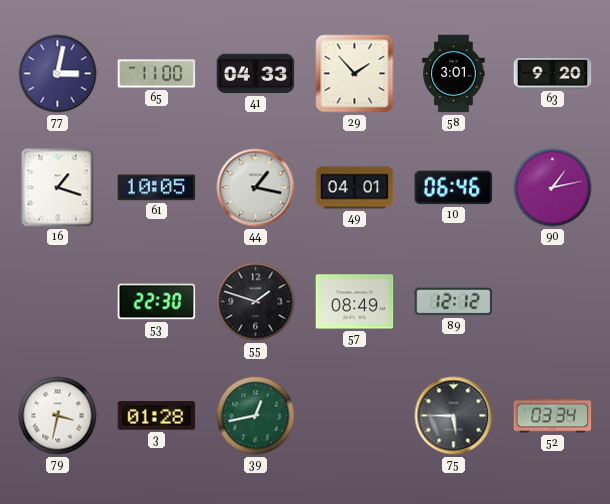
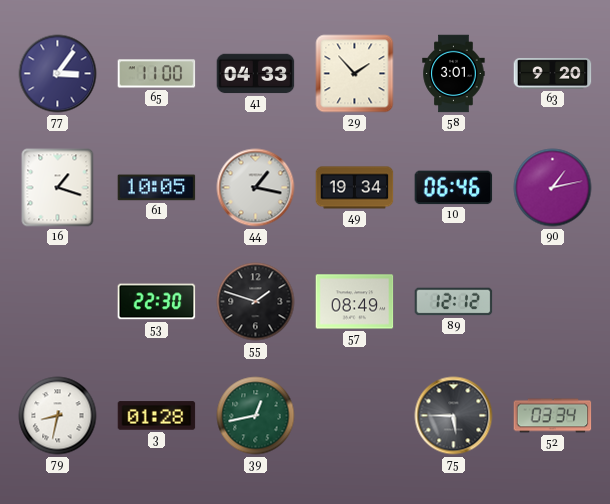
77: 3:02 -> 3:06 (58, 74)
49: 04:01 -> 19:34 (355, 188)
79: 3:32 -> 8:32 (58, 416)
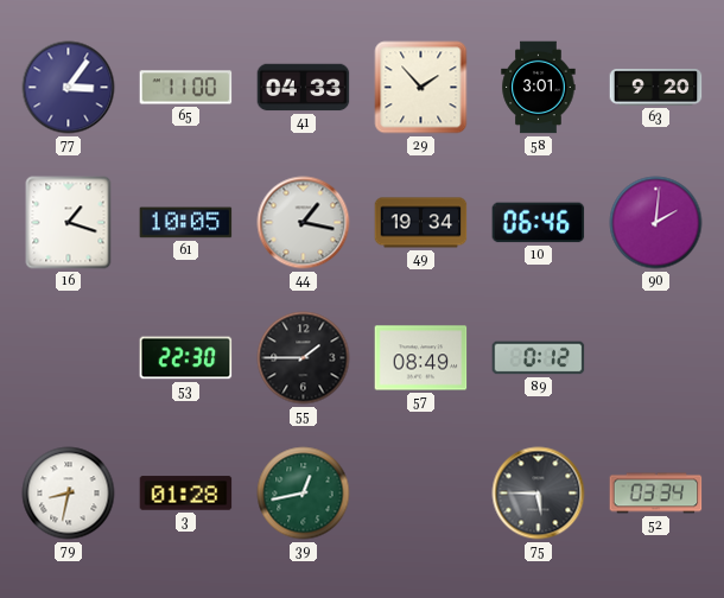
90: 1:13 -> 2:01 (656, 223)
55: 1:48 -> 1:45 (304, 358)
89: 12:12 -> 0:12 (539, 358)
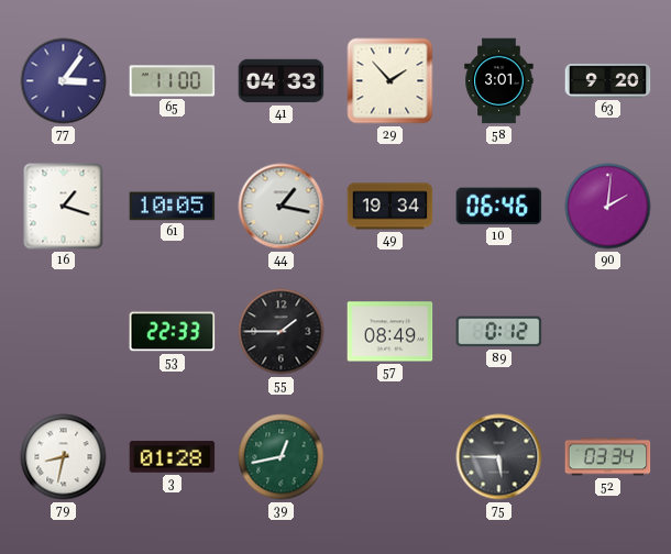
53: 22:30 -> 22:33 (173, 332)
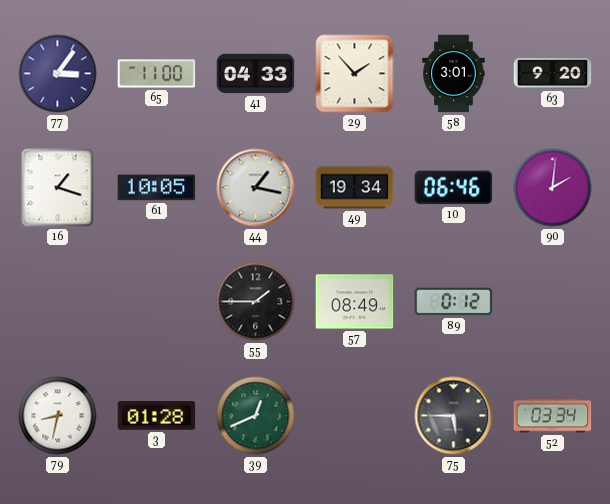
53: 22:33 -> none (173, 332)
39: 12:43 -> 12:41 (256, 416)
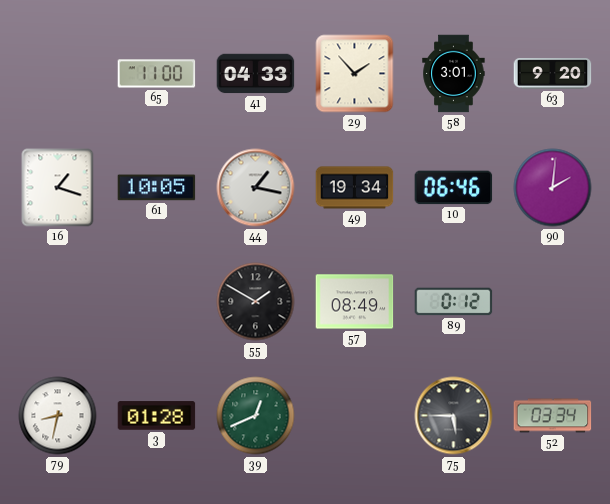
77: 3:06 -> none (58, 74)
55: 1:45 -> 1:50 (256, 302)
